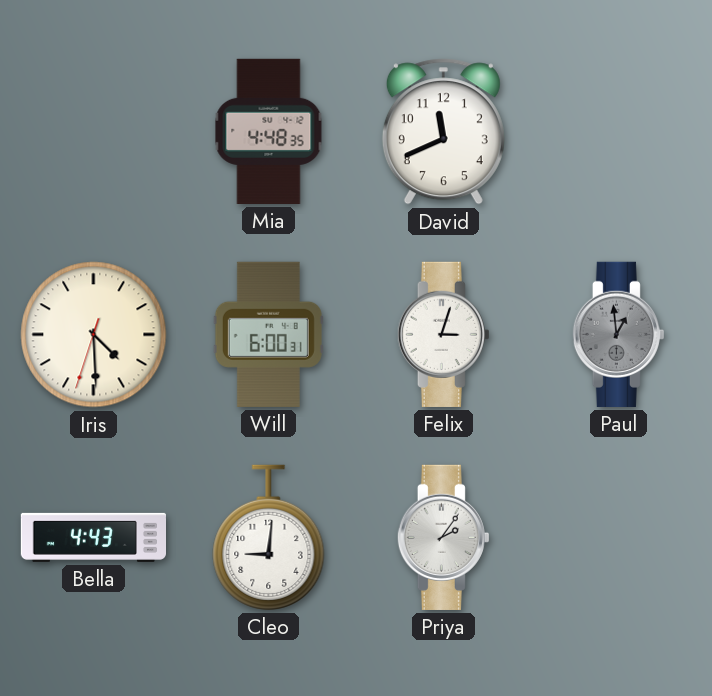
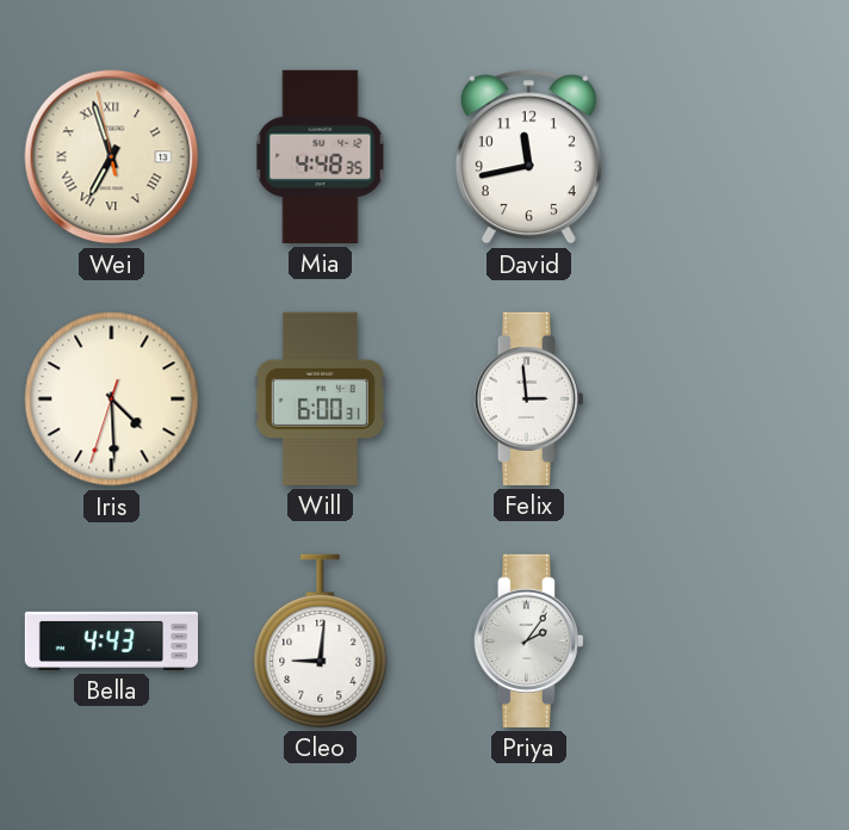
Wei: none -> 6:56 (112, 157)
David: 11:41 -> 11:43 (528, 157)
Felix: 3:03 -> 2:59 (528, 398)
Paul: 12:59 -> none (618, 334)
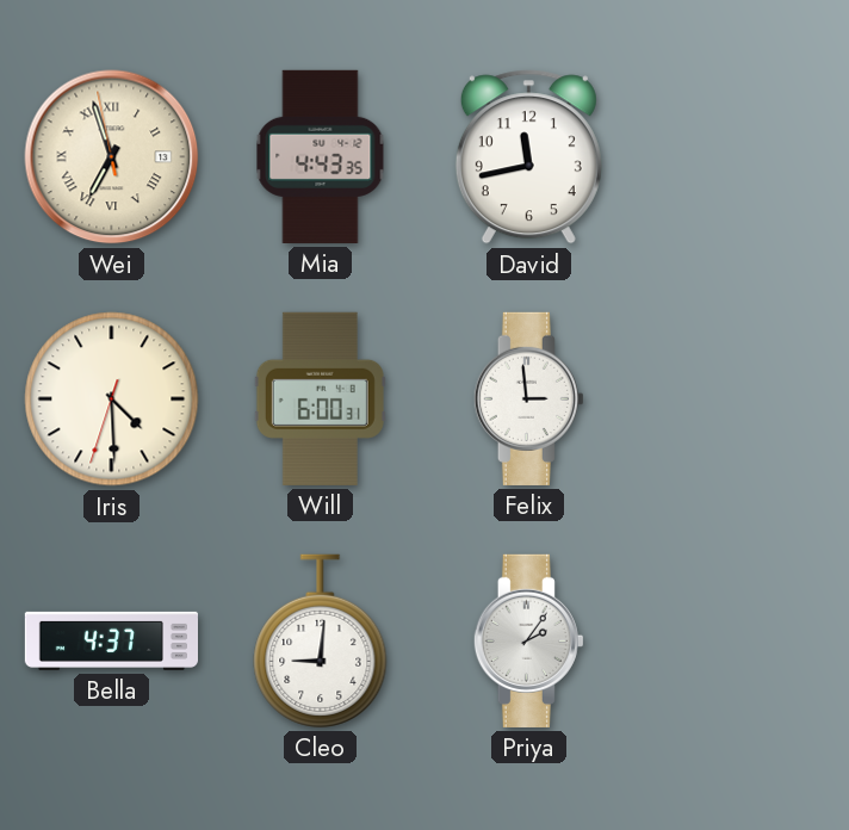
Mia: 4:48 -> 4:43 (321, 156)
Bella: 4:43 -> 4:37 (111, 640)
